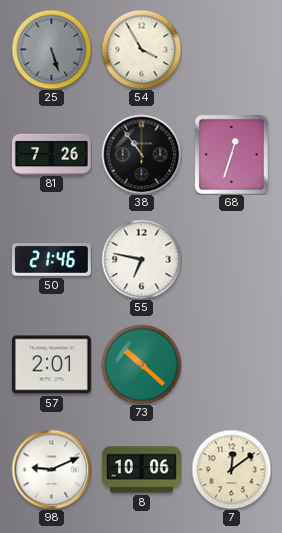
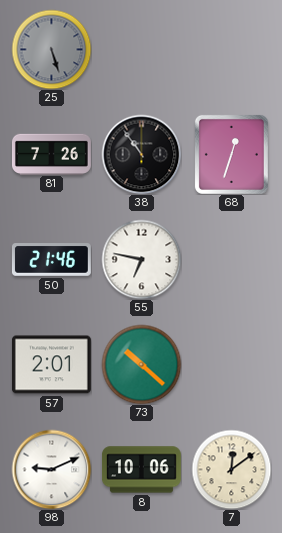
54: 3:55 -> none (141, 49)
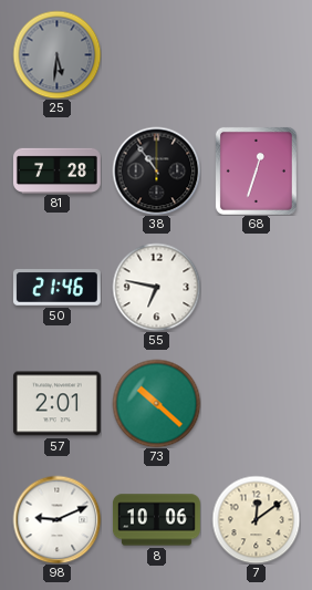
25: 5:27 -> 5:31 (56, 54)
81: 7:26 -> 7:28 (58, 170)
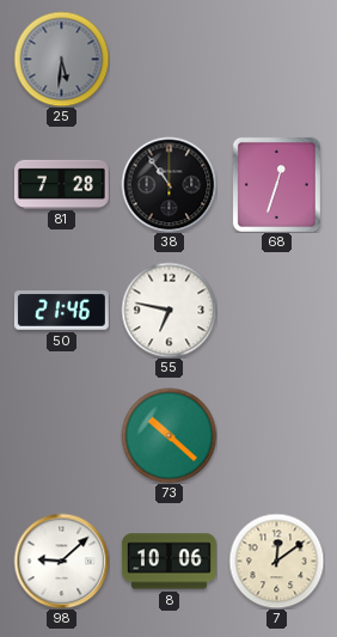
57: 2:01 -> none (56, 404)
98: 9:11 -> 9:08 (61, 561)
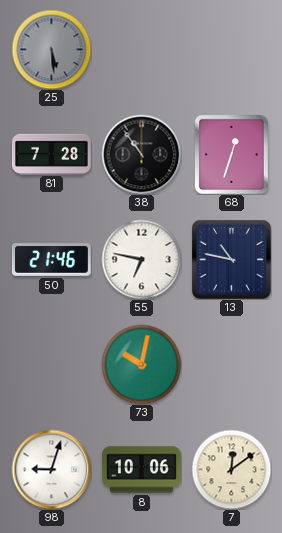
25: 5:31 -> 5:29 (51, 49)
13: none -> 10:47 (231, 259)
73: 10:22 -> 10:02 (141, 364)
98: 9:08 -> 9:03 (51, 469)
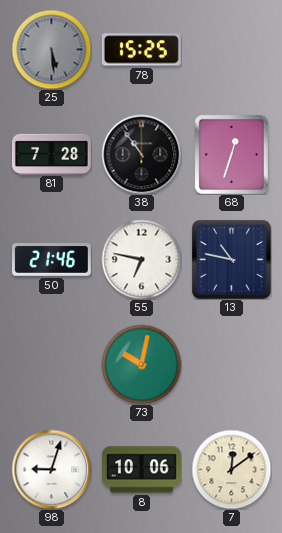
78: none -> 15:25 (141, 50)
